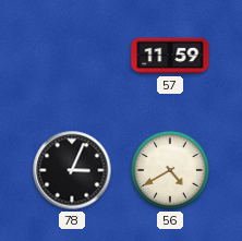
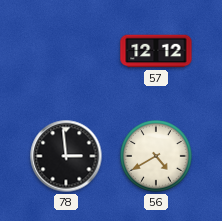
57: 11:59 -> 12:12 (156, 51)
78: 3:04 -> 2:59 (66, 156)
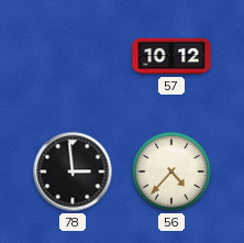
57: 12:12 -> 10:12 (171, 56)
56: 4:40 -> 4:37 (171, 172)
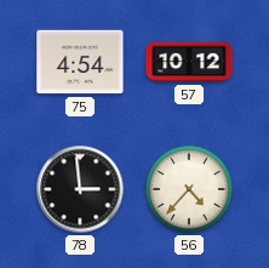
75: none -> 4:54 (80, 62)
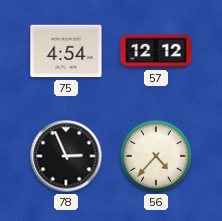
57: 10:12 -> 12:12 (156, 51)
78: 2:59 -> 2:56 (66, 156)
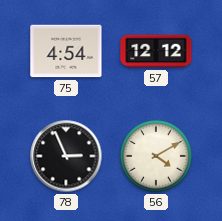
56: 4:37 -> 4:10 (156, 156)
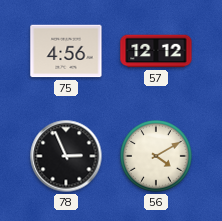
75: 4:54 -> 4:56 (66, 51)
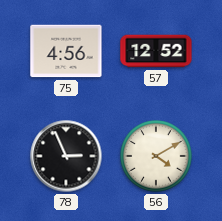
57: 12:12 -> 12:52 (156, 51)
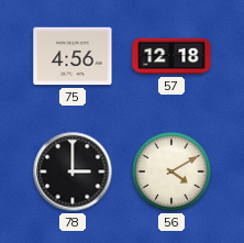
57: 12:52 -> 12:18 (171, 56)
78: 2:56 -> 3:00 (73, 172)
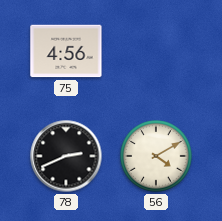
57: 12:18 -> none (171, 56)
78: 3:00 -> 2:41 (66, 156)
